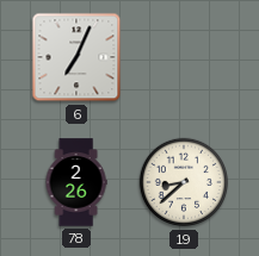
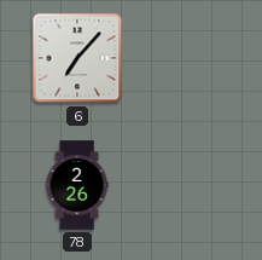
6: 7:04 -> 7:07 (77, 58)
19: 8:38 -> none (184, 182)
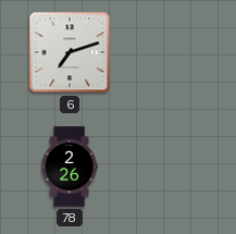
6: 7:07 -> 7:12 (70, 52)
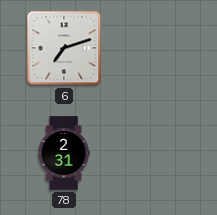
78: 2:26 -> 2:31 (64, 153)
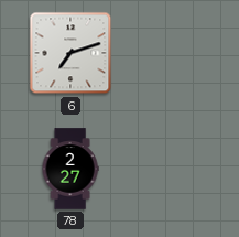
78: 2:31 -> 2:27 (70, 169)
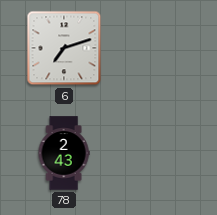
78: 2:27 -> 2:43 (64, 153)
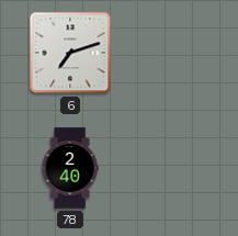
78: 2:43 -> 2:40 (70, 168)
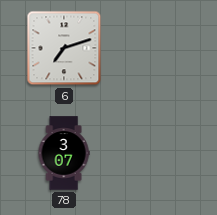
78: 2:40 -> 3:07 (64, 153)
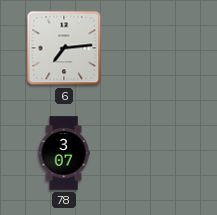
6: 7:12 -> 7:14 (64, 48)
